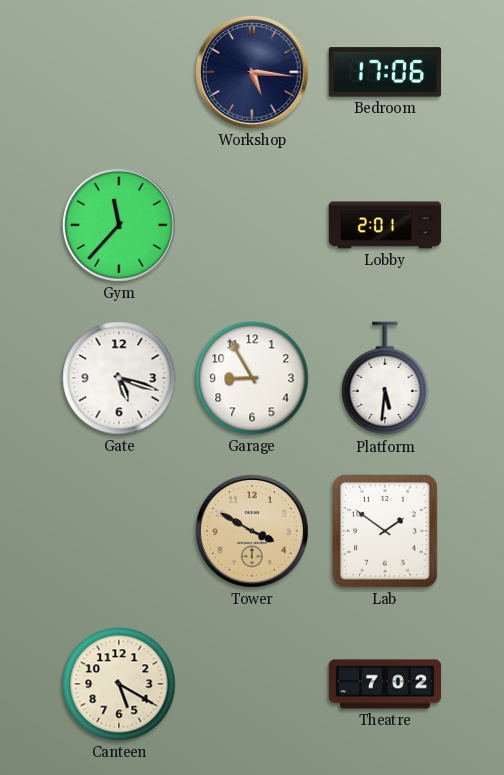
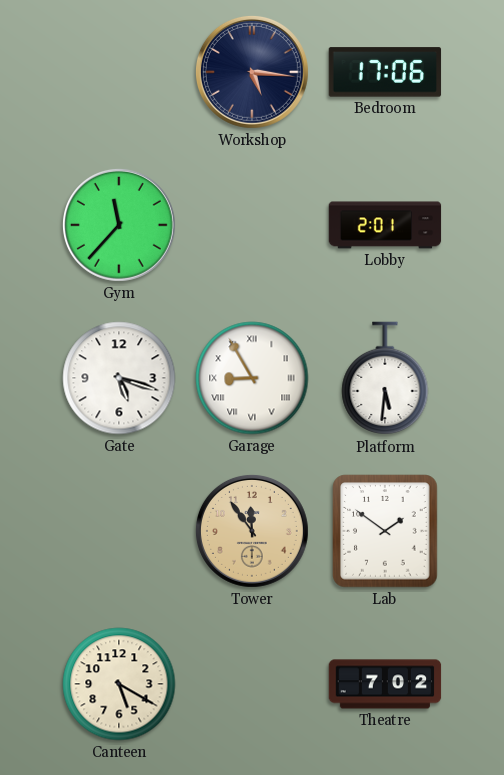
Garage numerals: Arabic -> Roman (252, 378)
Tower: 3:50 -> 11:54 (252, 531)
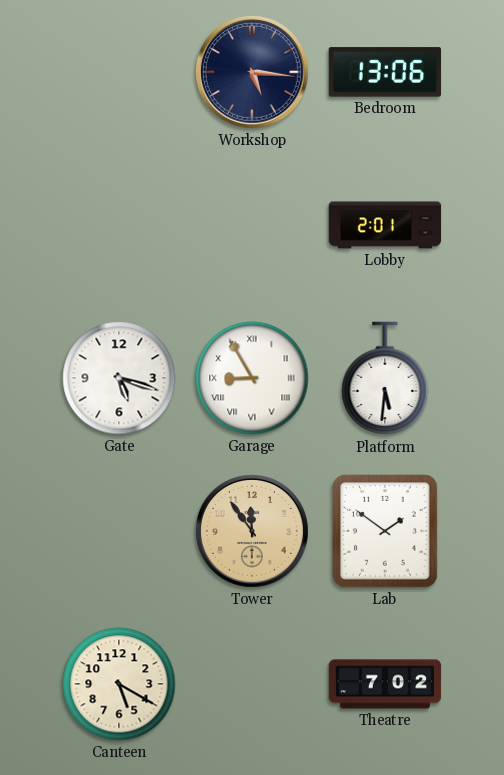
Bedroom: 17:06 -> 13:06 (385, 72)
Gym: 11:37 -> none (119, 225)
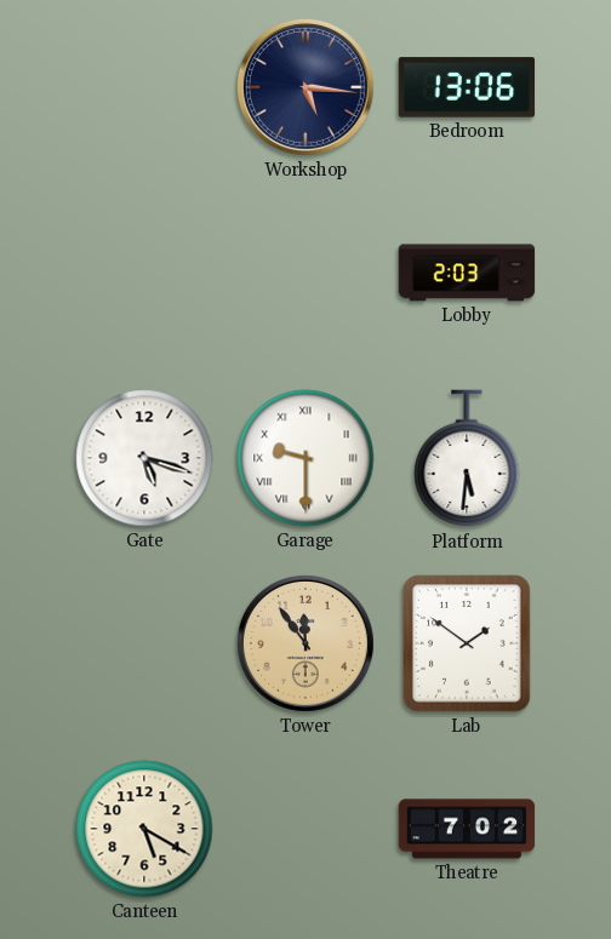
Lobby: 2:01 -> 2:03 (467, 273)
Garage: 8:55 -> 9:30 (305, 458)
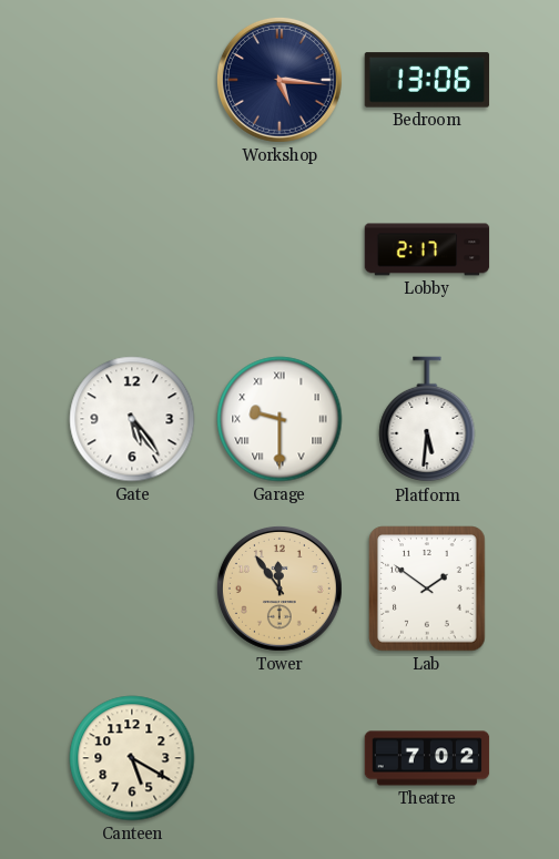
Lobby: 2:03 -> 2:17 (427, 249)
Gate: 5:18 -> 5:24 (132, 419)
